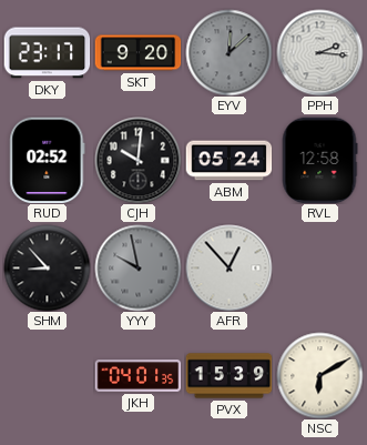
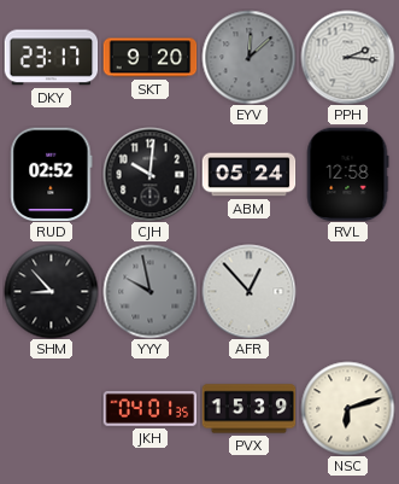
NSC: 6:10 -> 6:12 (347, 408)
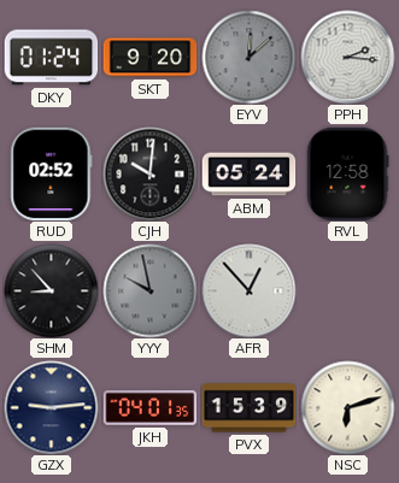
DKY: 23:17 -> 01:24 (51, 58)
GZX: none -> 9:14 (51, 407)
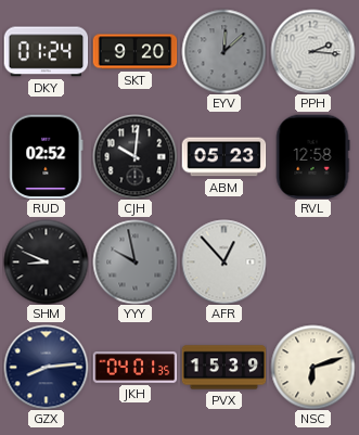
ABM: 05:24 -> 05:23 (223, 157)
SHM: 8:53 -> 8:49 (46, 261)
GZX: 9:14 -> 8:14 (46, 367)
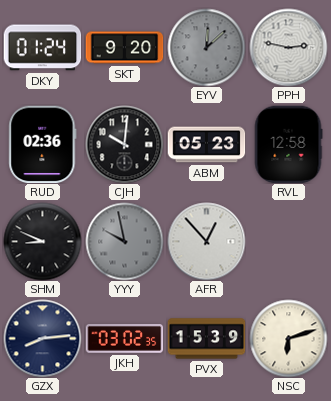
PPH: 2:16 -> 2:47 (288, 47)
RUD: 02:52 -> 02:36 (43, 144)
JKH: 04:01 -> 03:02 (124, 339)
